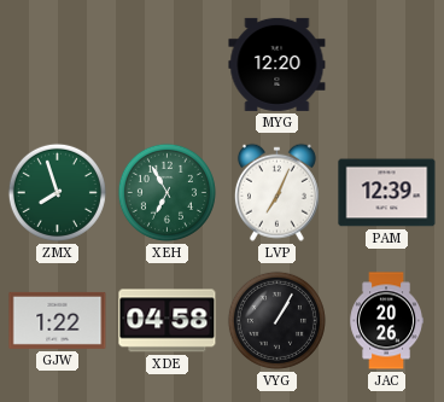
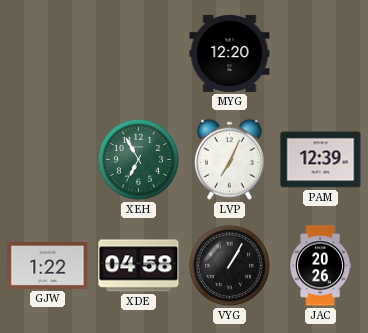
ZMX: 7:57 -> none (57, 192)
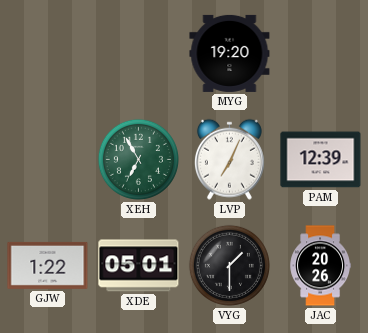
MYG: 12:20 -> 19:20 (230, 53)
XDE: 04:58 -> 05:01 (139, 266)
VYG: 1:05 -> 1:30 (229, 265)
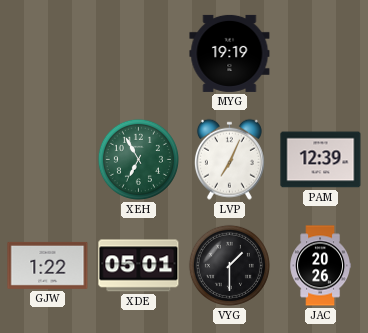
MYG: 19:20 -> 19:19 (230, 53)
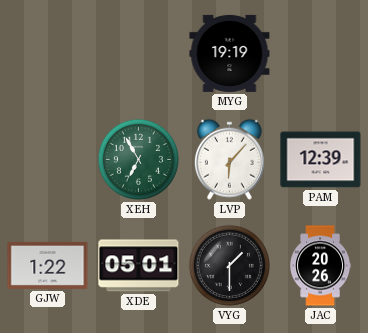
LVP: 7:04 -> 6:07 (229, 159)
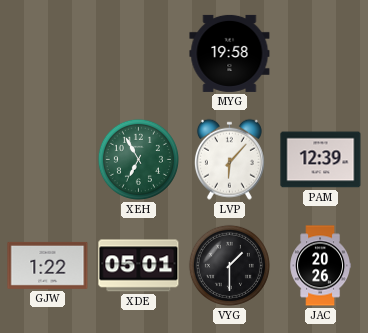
MYG: 19:19 -> 19:58 (230, 53)
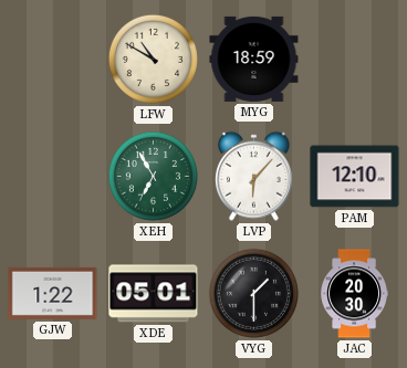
LFW: none -> 10:50 (153, 59)
MYG: 19:58 -> 18:59 (254, 59)
PAM: 12:39 -> 12:10 (355, 177)
JAC: 20:26 -> 20:30 (354, 294)
